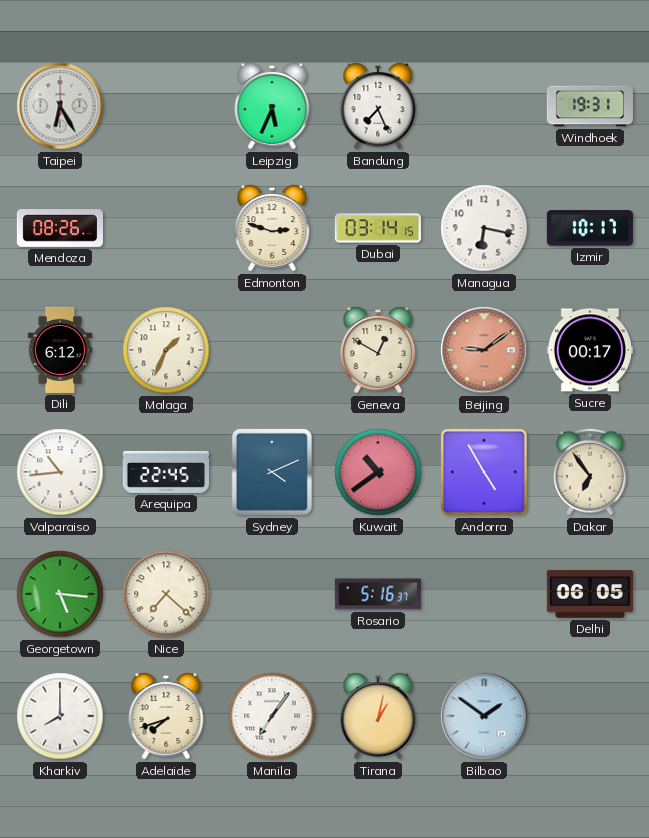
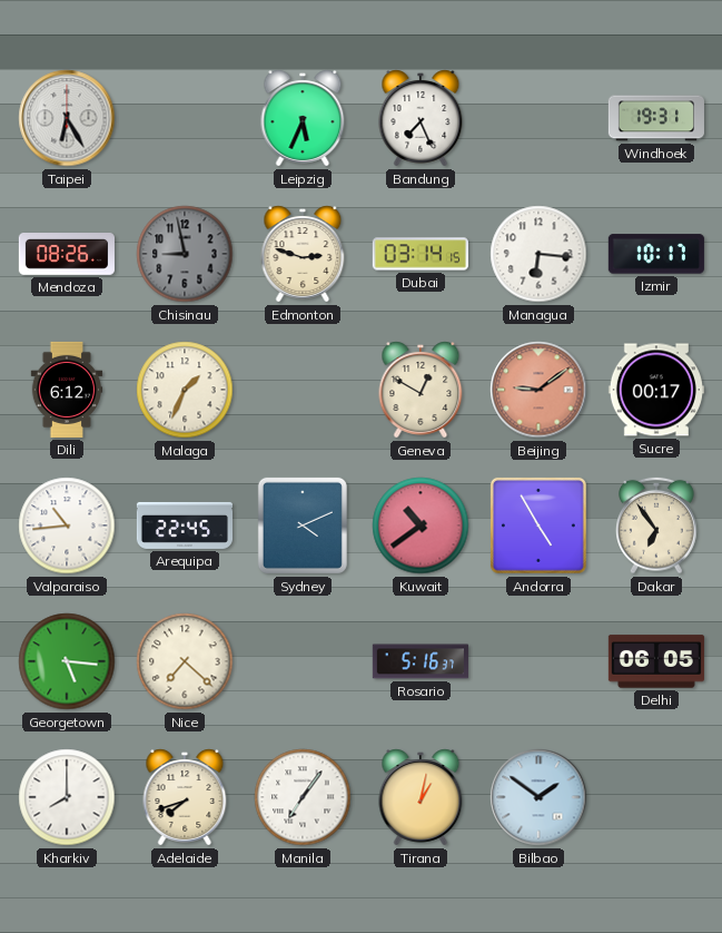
Chisinau: none -> 8:58 (185, 254)
Managua: 6:17 -> 6:16 (538, 254)
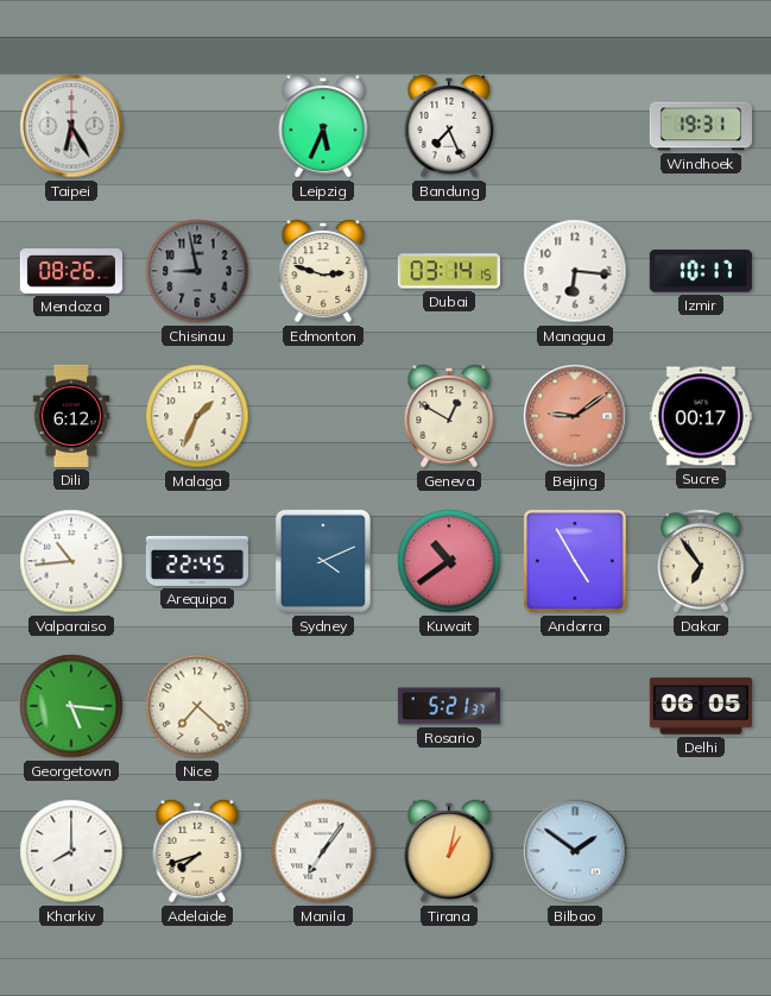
Rosario: 5:16 -> 5:21 (449, 706)
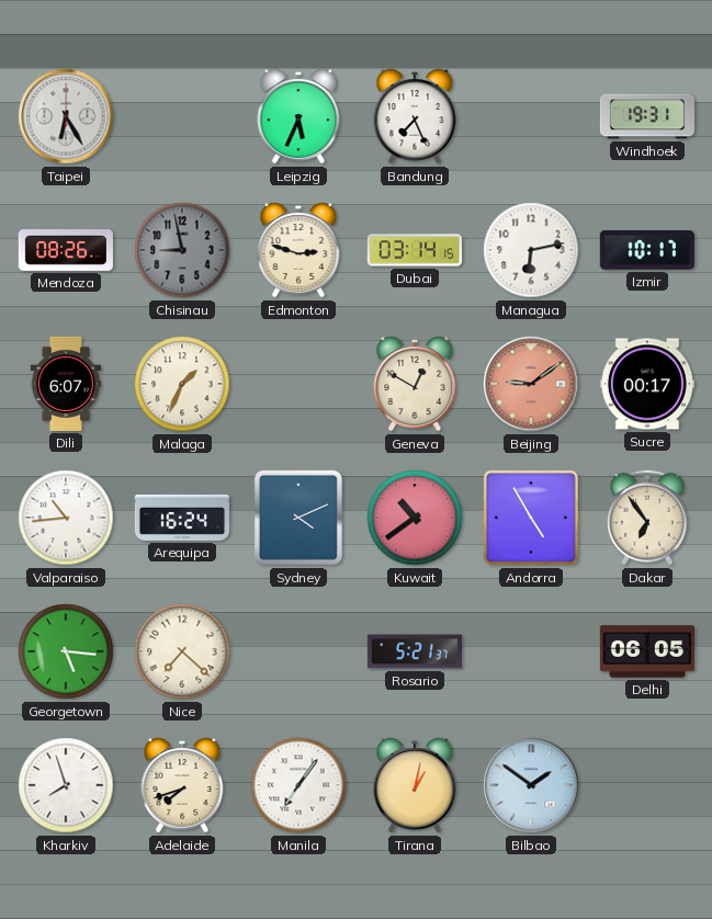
Managua: 6:16 -> 6:13 (531, 250)
Dili: 6:12 -> 6:07 (66, 384)
Arequipa: 22:45 -> 16:24 (181, 518)
Kharkiv: 8:00 -> 7:57 (66, 785)
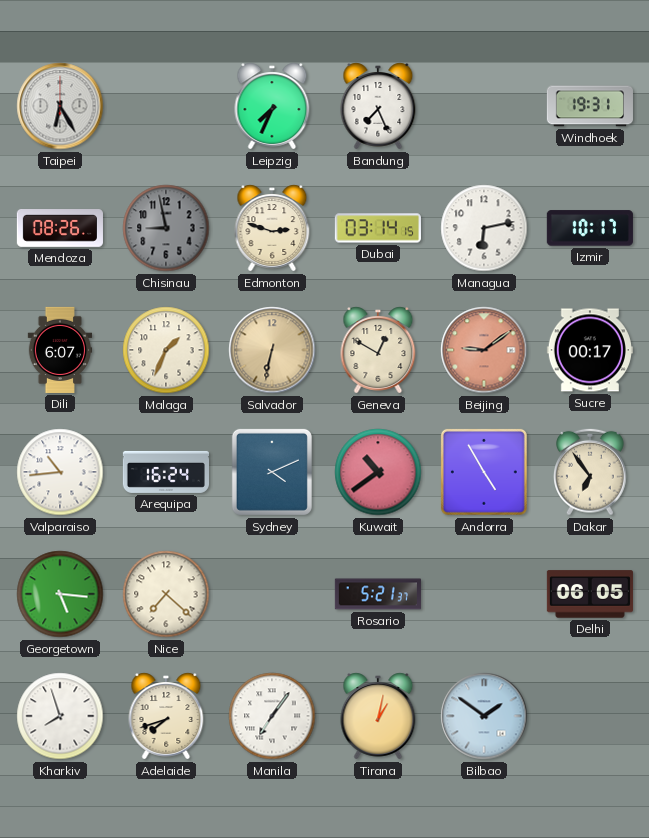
Leipzig: 5:34 -> 7:34 (272, 106)
Salvador: none -> 6:32 (272, 350)
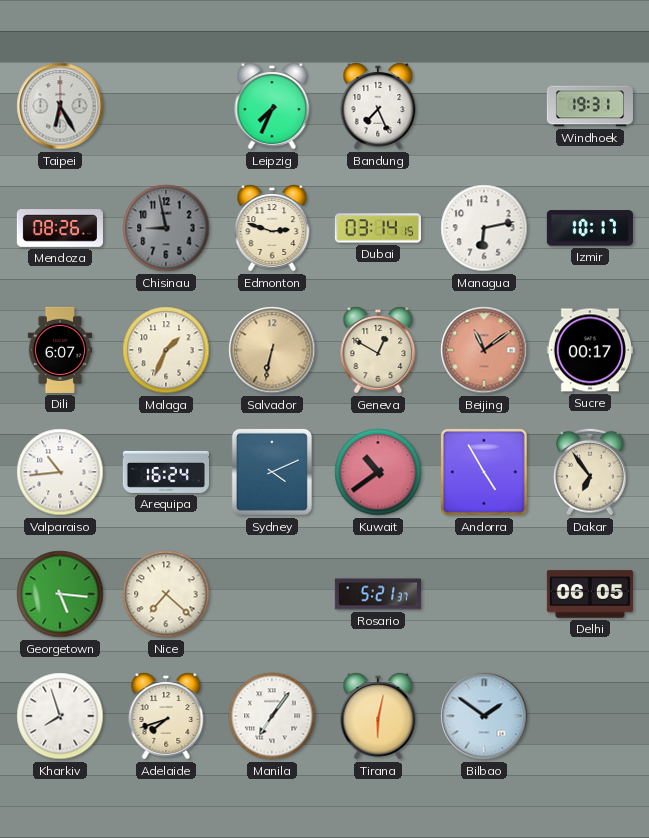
Beijing: 9:09 -> 11:09 (484, 350)
Tirana: 1:02 -> 6:02 (378, 716)
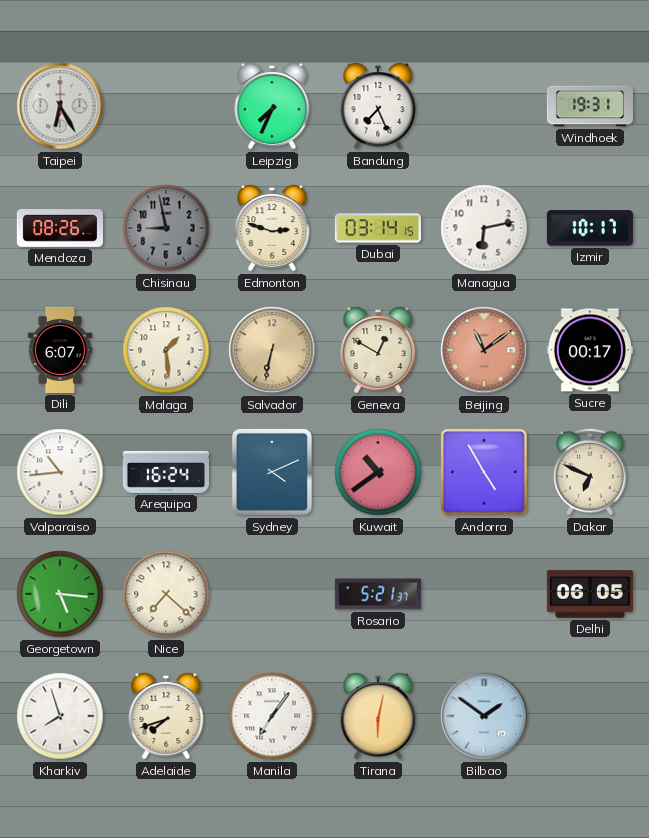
Malaga: 1:34 -> 1:29 (166, 350)
Dakar: 6:54 -> 6:49 (591, 472)
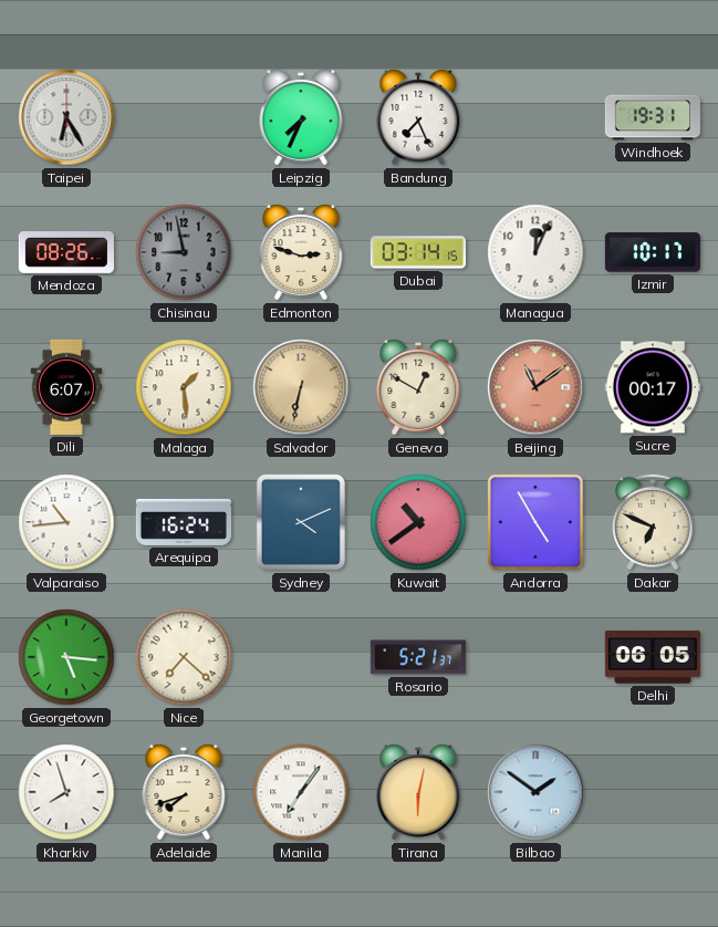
Managua: 6:13 -> 12:04 (535, 252)
